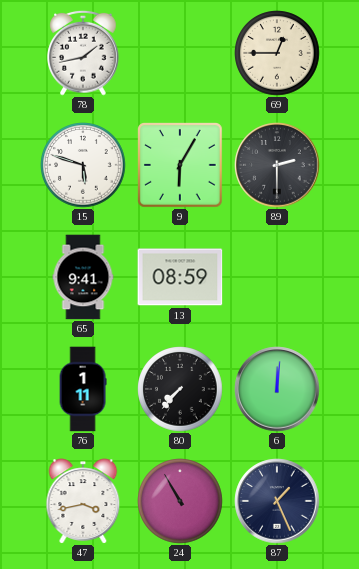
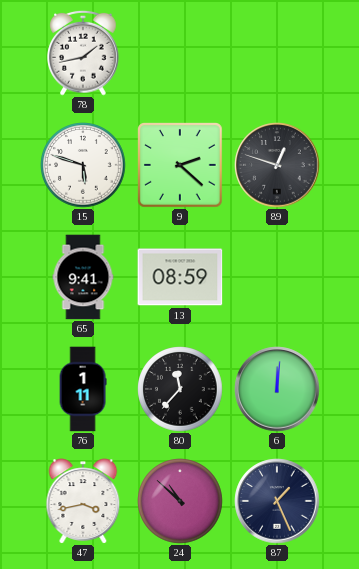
69: 12:45 -> none (277, 53)
9: 6:05 -> 2:22 (181, 166)
89: 2:30 -> 12:48 (277, 165)
80: 7:37 -> 11:37 (180, 389)
24: 10:55 -> 10:52 (180, 501)
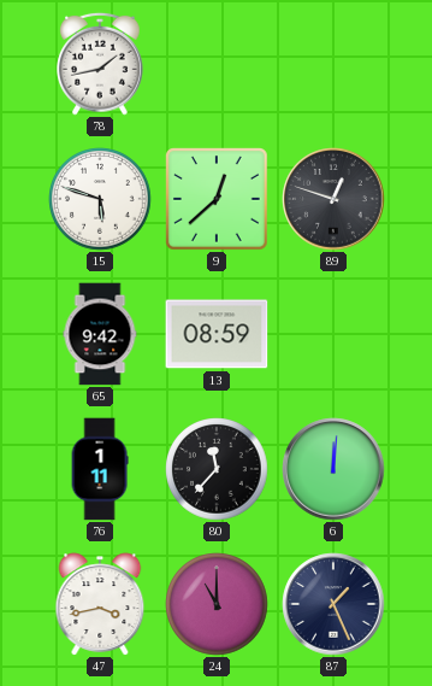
9: 2:22 -> 12:38 (218, 200)
65: 9:41 -> 9:42 (100, 334)
24: 10:52 -> 11:00 (217, 604)
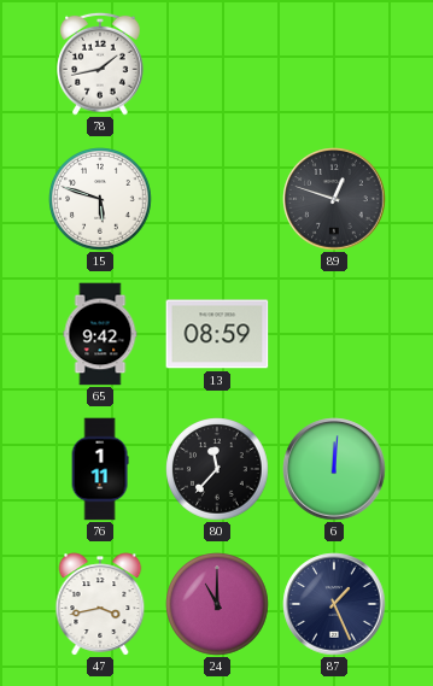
9: 12:38 -> none (218, 200)
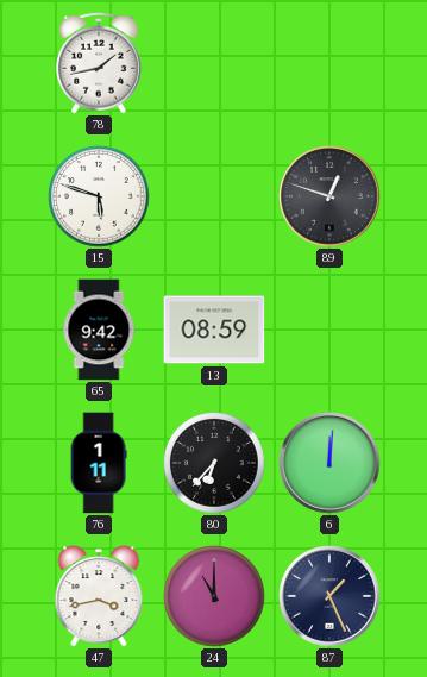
80: 11:37 -> 6:37 (214, 463)
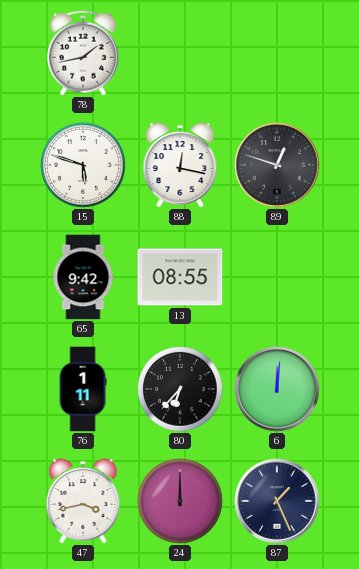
88: none -> 12:17 (180, 165)
13: 08:59 -> 08:55 (180, 277)
24: 11:00 -> 12:00 (180, 501)
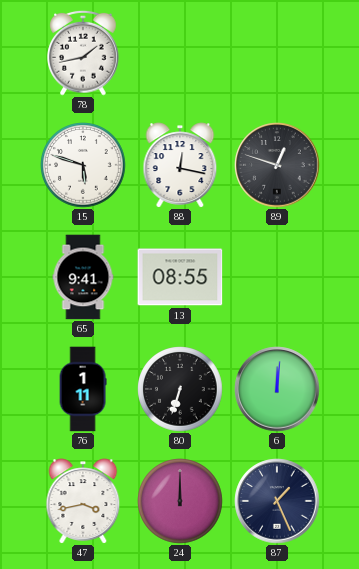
65: 9:42 -> 9:41 (83, 277)
80: 6:37 -> 6:33 (180, 389)
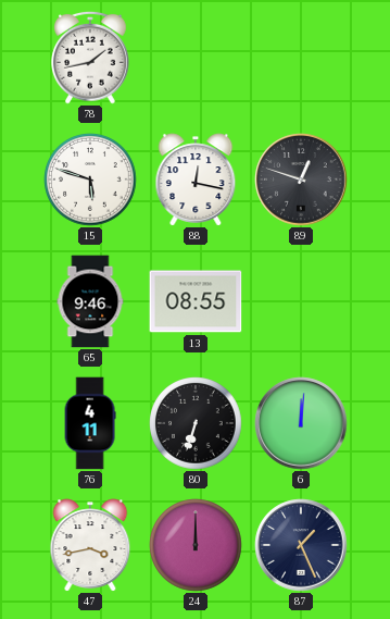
65: 9:41 -> 9:46 (90, 301)
76: 1:11 -> 4:11 (90, 423)
